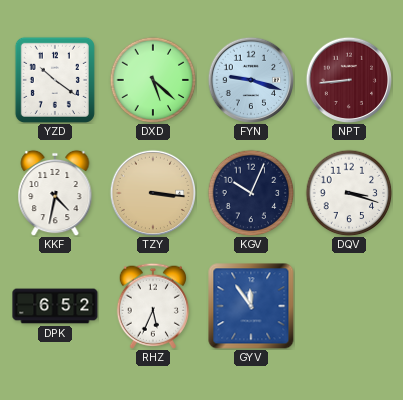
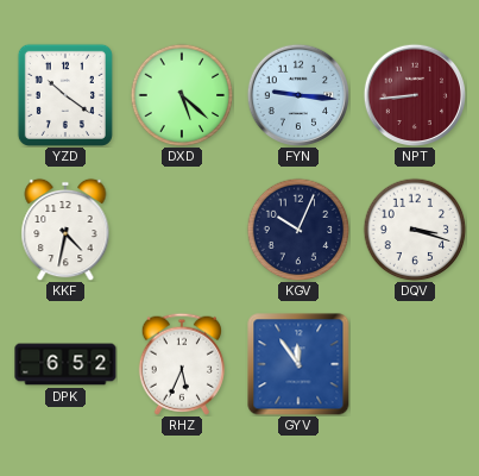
FYN: 9:18 -> 9:16 (298, 95)
TZY: 3:16 -> none (153, 193)
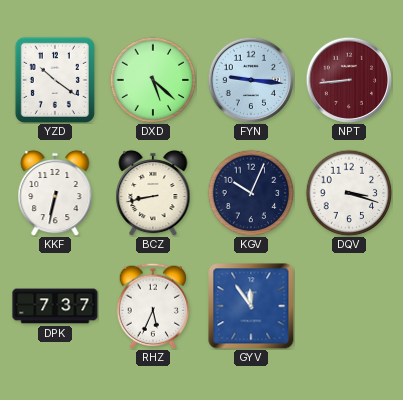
KKF: 4:32 -> 6:32 (55, 193)
BCZ: none -> 8:43 (153, 193)
DPK: 6:52 -> 7:37 (55, 306)
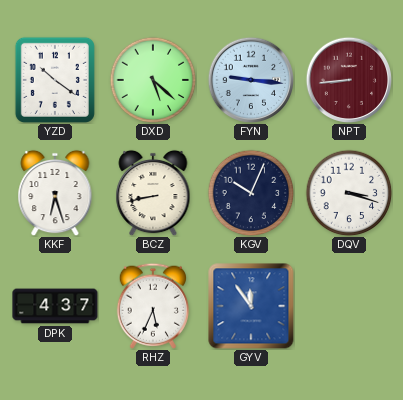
KKF: 6:32 -> 6:27 (55, 193)
DPK: 7:37 -> 4:37 (55, 306)
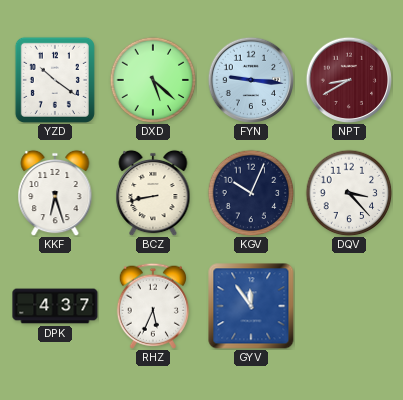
NPT: 8:44 -> 8:40 (349, 80)
DQV: 3:18 -> 3:23 (349, 193)
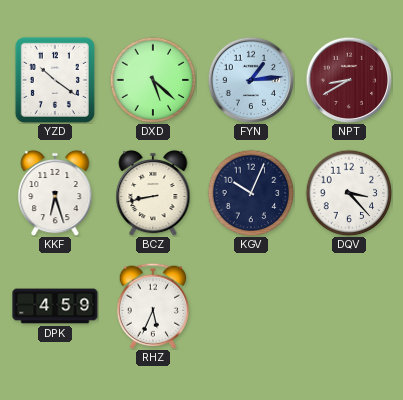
FYN: 9:16 -> 1:14 (251, 80)
DPK: 4:37 -> 4:59 (55, 306)
GYV: 11:54 -> none (251, 306)
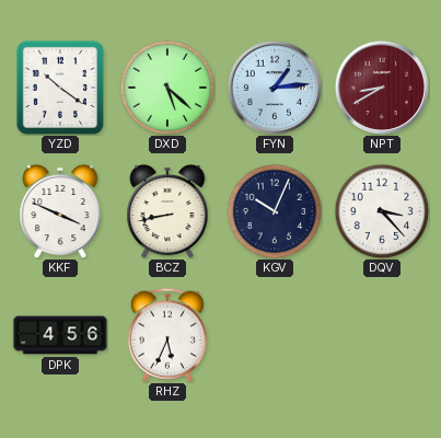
KKF: 6:27 -> 3:49 (60, 211)
DPK: 4:59 -> 4:56 (60, 335)
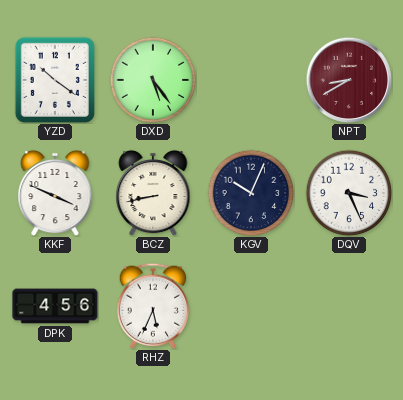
DXD: 5:22 -> 5:24 (153, 80)
FYN: 1:14 -> none (275, 88)
DQV: 3:23 -> 3:26 (349, 193)
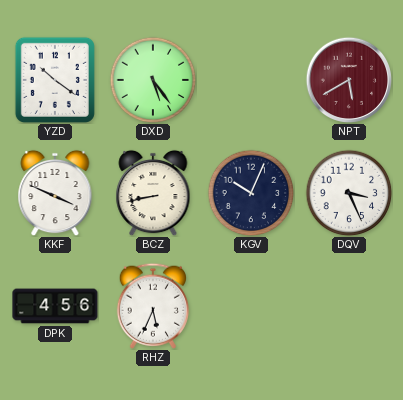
NPT: 8:40 -> 5:40 (349, 80)
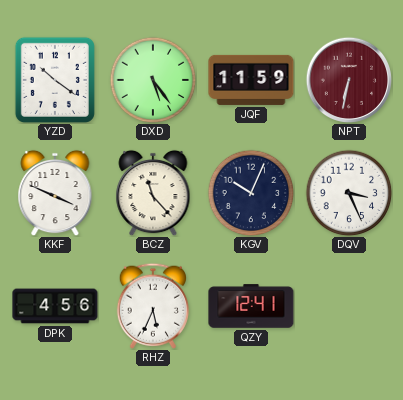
JQF: none -> 11:59 (251, 80)
NPT: 5:40 -> 6:32 (349, 80)
BCZ: 8:43 -> 11:23 (153, 193)
QZY: none -> 12:41 (251, 306)
